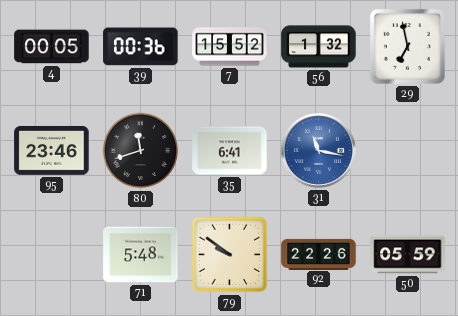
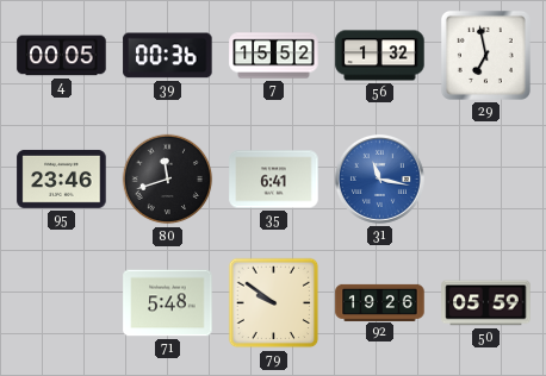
92: 22:26 -> 19:26 (380, 302)
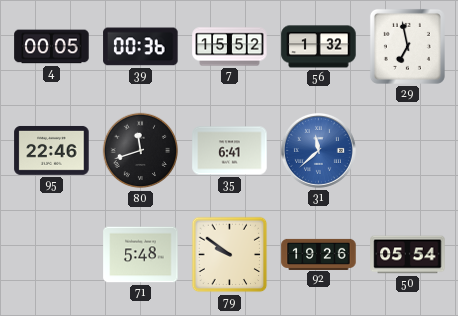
95: 23:46 -> 22:46 (52, 150)
31: 11:17 -> 11:38 (318, 150)
50: 05:59 -> 05:54 (408, 255)
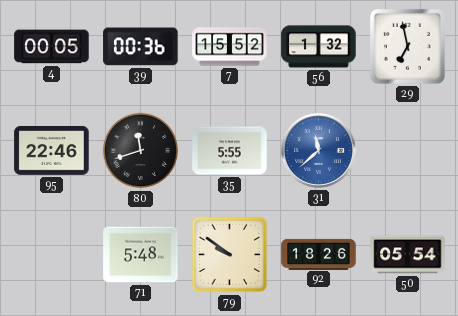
35: 6:41 -> 5:55 (230, 151)
92: 19:26 -> 18:26 (319, 254)
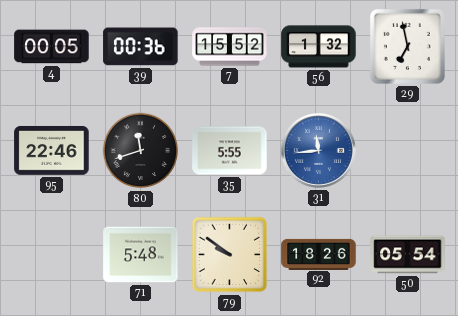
31: 11:38 -> 11:44 (318, 150)
